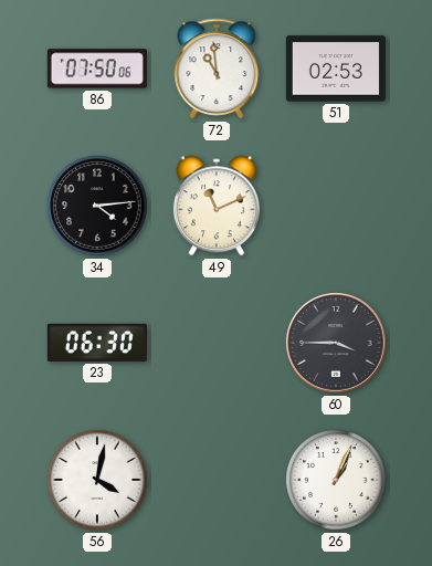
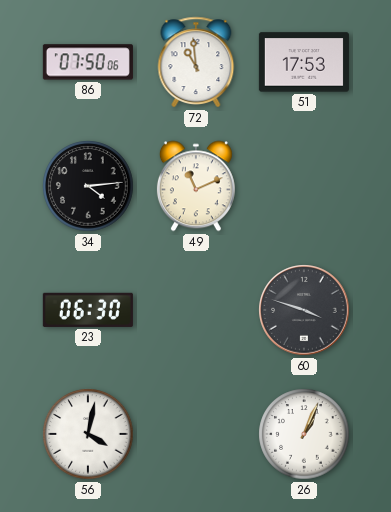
51: 02:53 -> 17:53 (304, 62)
60: 3:45 -> 3:48 (304, 310)
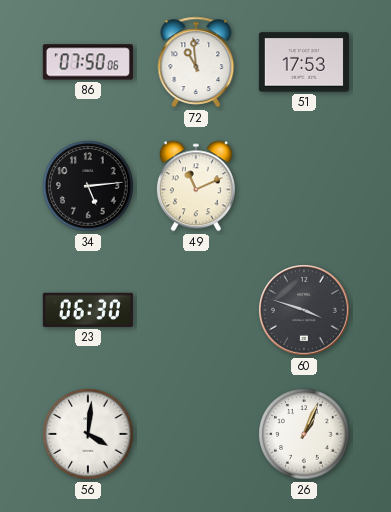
34: 4:14 -> 5:14 (88, 186)
56: 4:02 -> 4:01 (88, 434)
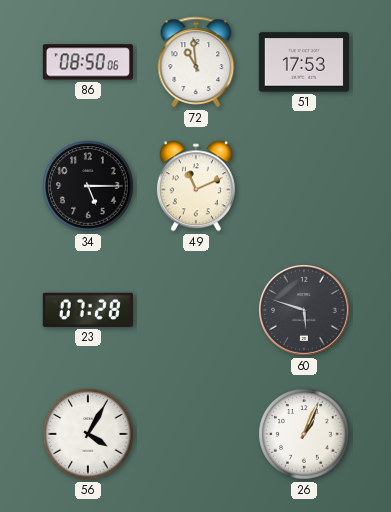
86: 07:50 -> 08:50 (88, 62)
34: 5:14 -> 5:15 (88, 186)
23: 06:30 -> 07:28 (88, 310)
60: 3:48 -> 5:48 (304, 310)
56: 4:01 -> 4:05 (88, 434)
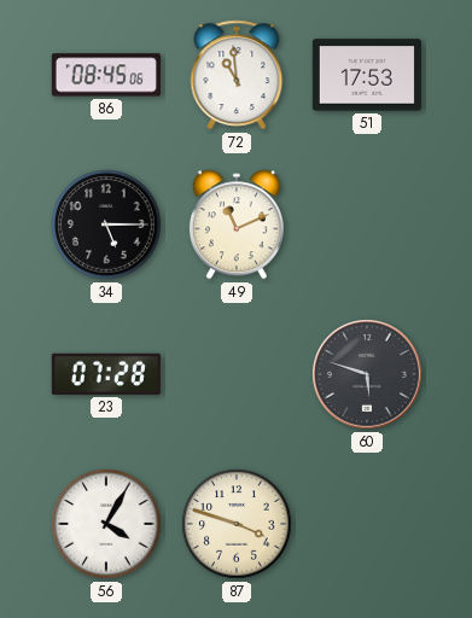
86: 08:50 -> 08:45 (106, 75)
87: none -> 3:48 (237, 524)
26: 1:04 -> none (304, 434)
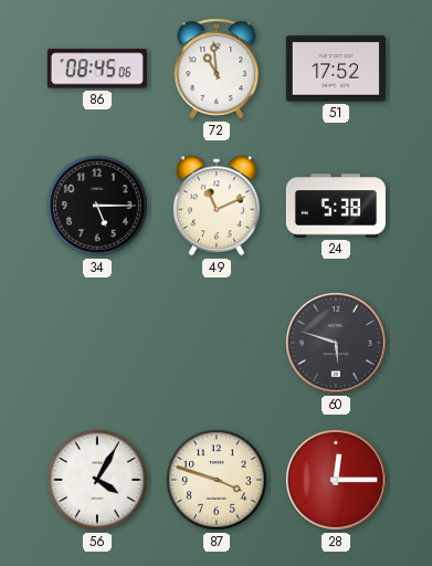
51: 17:53 -> 17:52 (336, 69)
24: none -> 5:38 (336, 206)
23: 07:28 -> none (106, 374)
28: none -> 12:15 (336, 480)
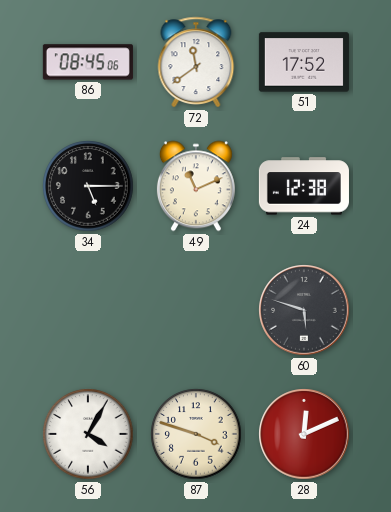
72: 10:59 -> 11:39 (196, 62)
24: 5:38 -> 12:38 (304, 186)
28: 12:15 -> 12:11 (304, 434)
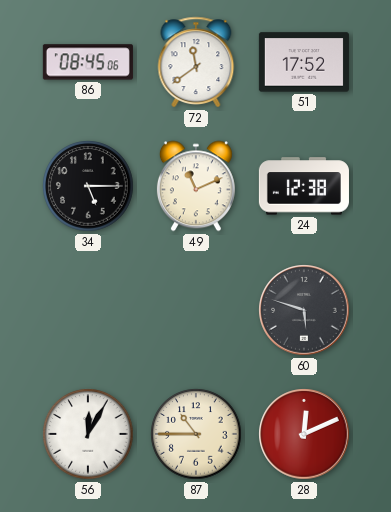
56: 4:05 -> 12:05 (88, 434)
87: 3:48 -> 10:45 (196, 434)
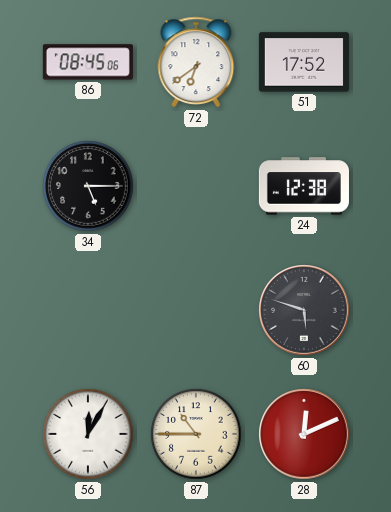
72: 11:39 -> 6:39 (196, 62)
49: 11:11 -> none (196, 186)
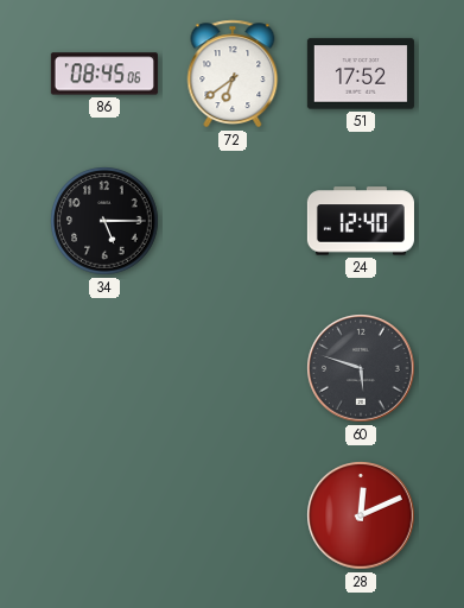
24: 12:38 -> 12:40 (361, 221)
56: 12:05 -> none (88, 434)
87: 10:45 -> none (196, 434)
